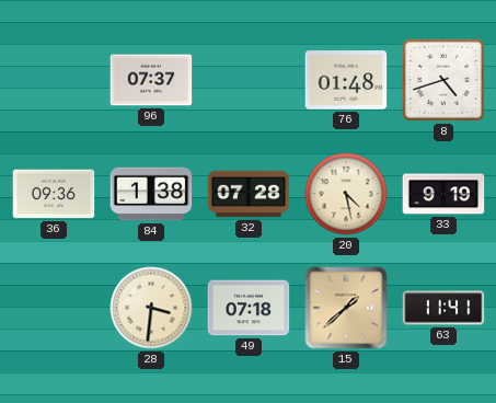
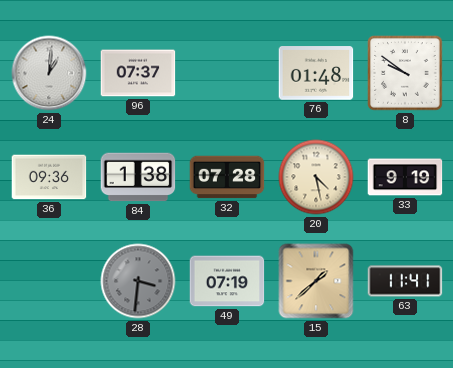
24: none -> 1:01 (49, 73)
8: 4:42 -> 9:51 (406, 74)
28 dial: cream -> grey (138, 281)
49: 07:18 -> 07:19 (227, 281)
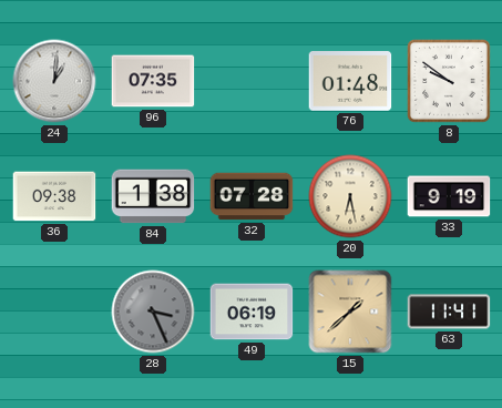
96: 07:37 -> 07:35 (153, 81)
36: 09:36 -> 09:38 (54, 196)
20: 4:28 -> 6:28 (350, 196)
28: 3:31 -> 3:26 (153, 312)
49: 07:19 -> 06:19 (252, 312)
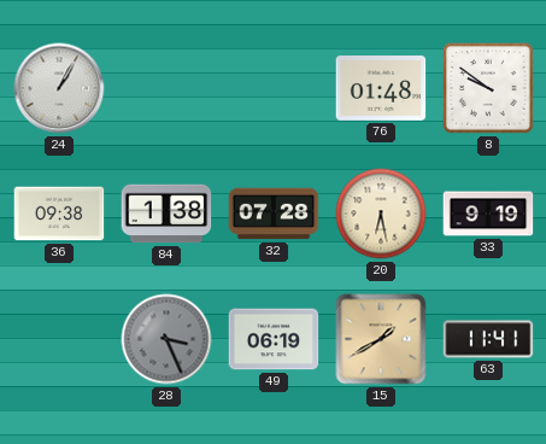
24: 1:01 -> 1:05 (59, 88)
96: 07:35 -> none (153, 81)
15: 1:38 -> 1:40 (381, 339)
